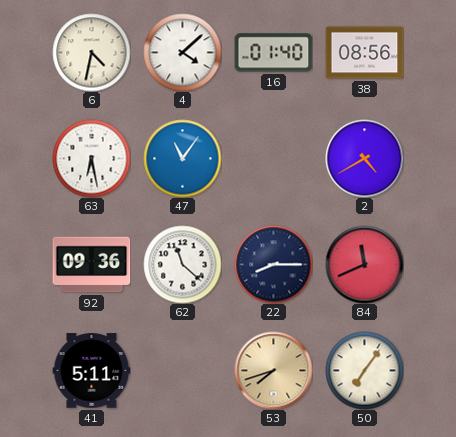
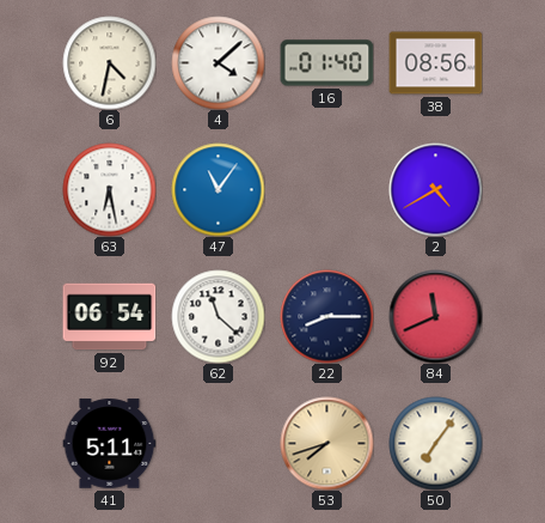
92: 09:36 -> 06:54 (109, 317)
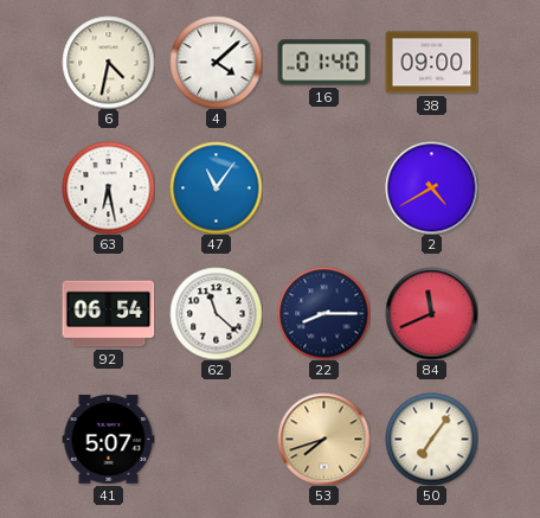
38: 08:56 -> 09:00 (431, 63)
41: 5:11 -> 5:07 (108, 440)
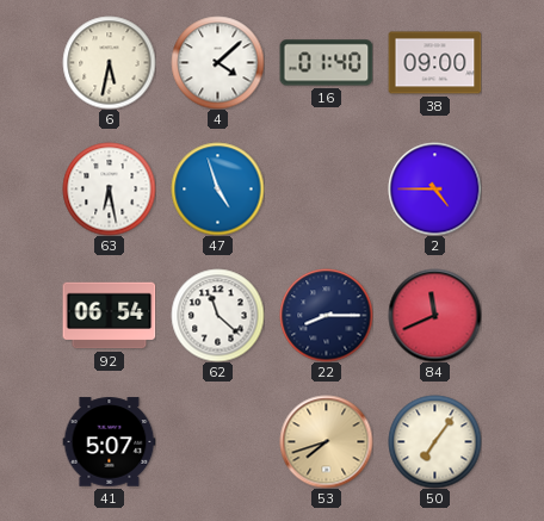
6: 4:32 -> 5:32 (109, 62)
47: 11:06 -> 4:57 (217, 188)
2: 4:40 -> 4:45 (434, 188)
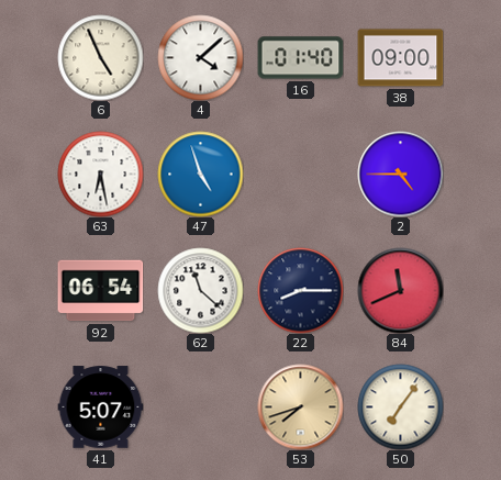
6: 5:32 -> 4:56 (100, 57)
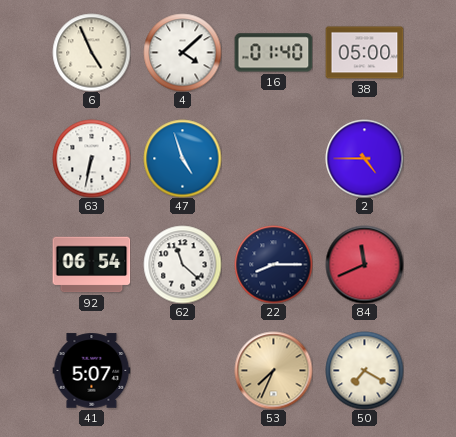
38: 09:00 -> 05:00 (364, 53)
63: 6:28 -> 6:32 (91, 158)
53: 7:42 -> 7:34 (273, 370)
50: 7:06 -> 7:20 (364, 370)
